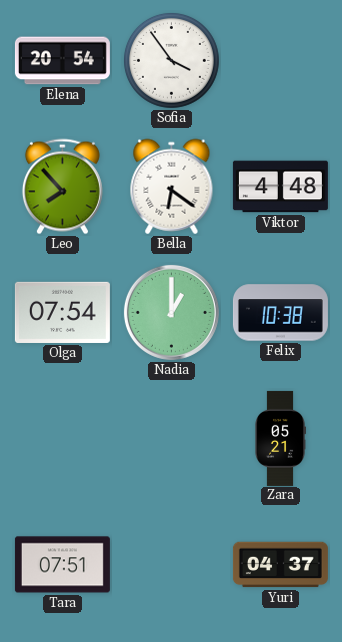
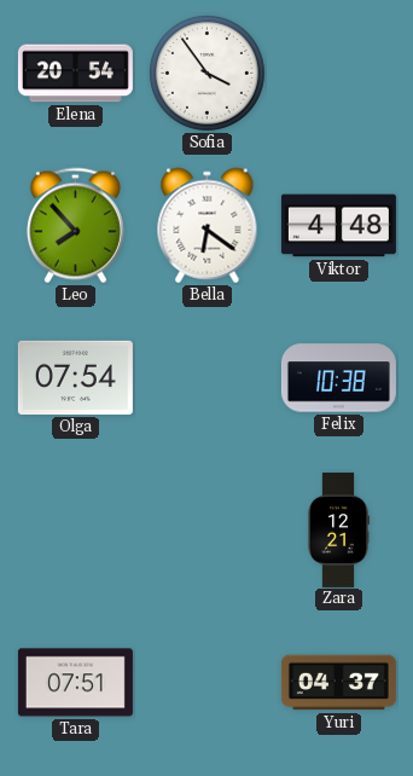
Nadia: 1:00 -> none (171, 312)
Zara: 05:21 -> 12:21 (338, 529)
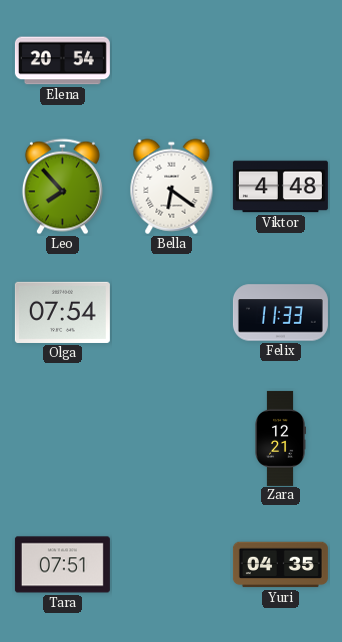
Sofia: 3:54 -> none (206, 73)
Felix: 10:38 -> 11:33 (280, 313)
Yuri: 04:37 -> 04:35 (280, 565)
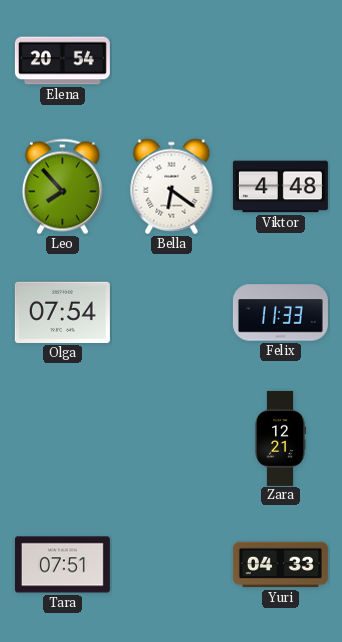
Yuri: 04:35 -> 04:33 (280, 565)
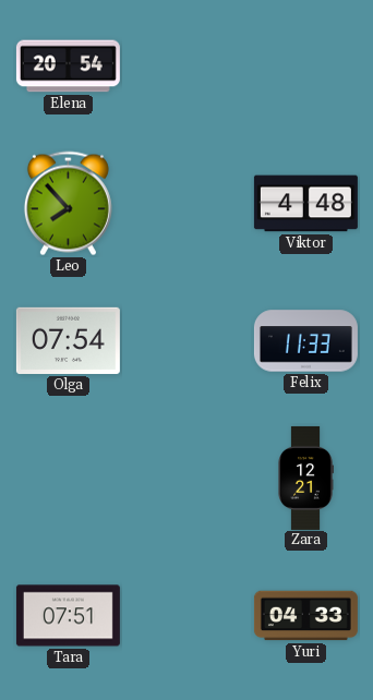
Bella: 6:21 -> none (172, 187)
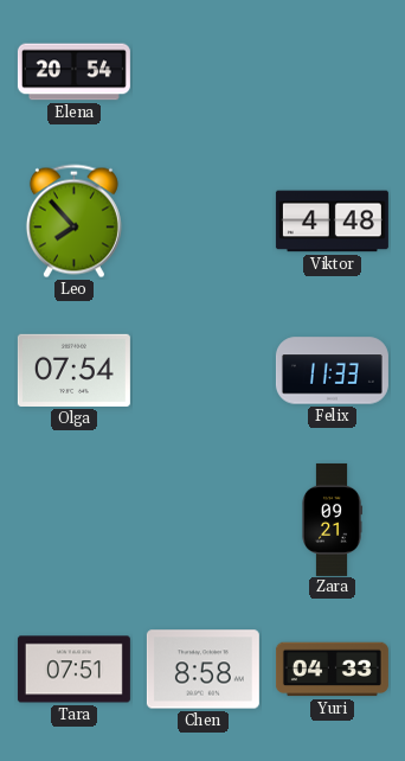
Zara: 12:21 -> 09:21 (332, 519)
Chen: none -> 8:58 (202, 670)
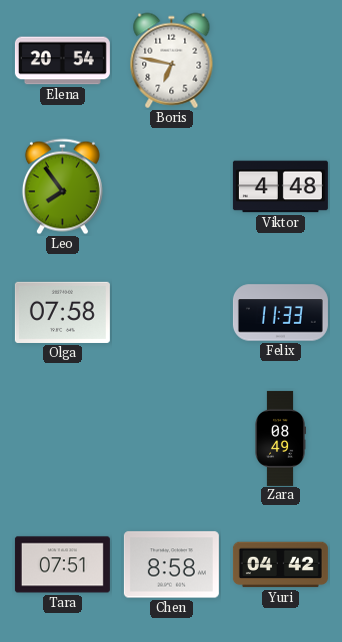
Boris: none -> 6:47 (172, 61)
Leo: 7:53 -> 7:54 (62, 187)
Olga: 07:54 -> 07:58 (62, 312)
Zara: 09:21 -> 08:49 (280, 438)
Yuri: 04:33 -> 04:42 (280, 565)
